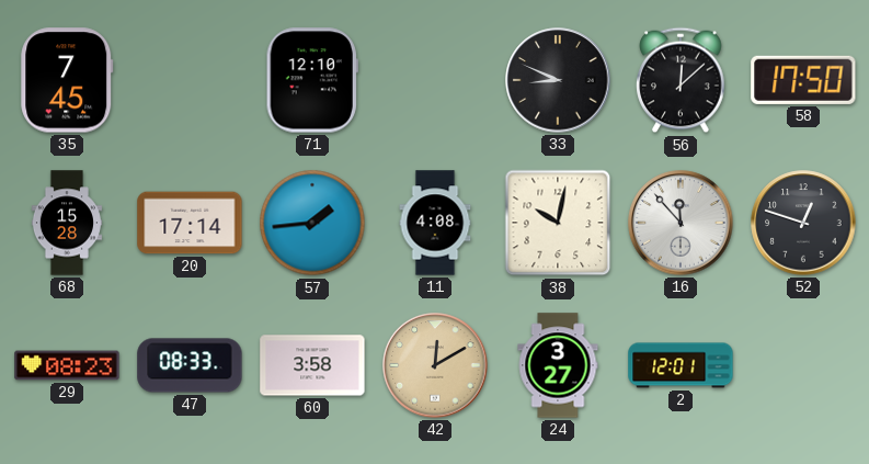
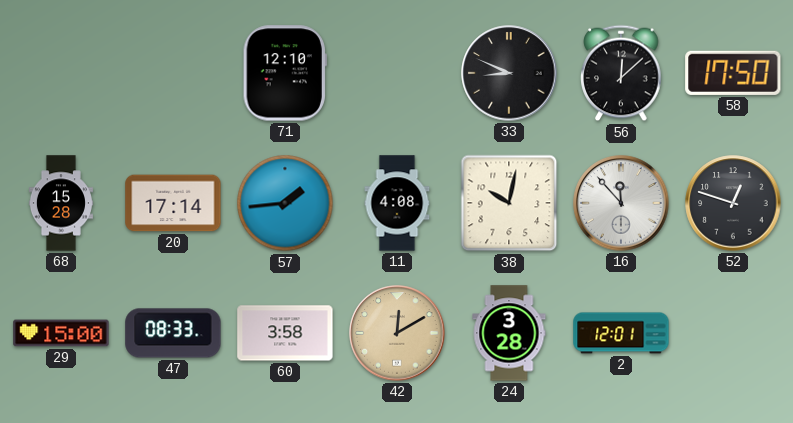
35: 7:45 -> none (67, 80)
29: 08:23 -> 15:00 (61, 333)
24: 3:27 -> 3:28 (509, 333)
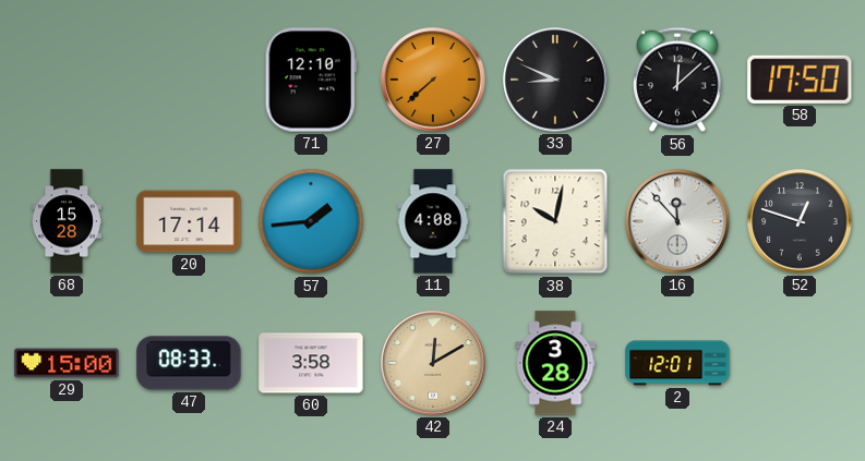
27: none -> 7:38 (433, 80)
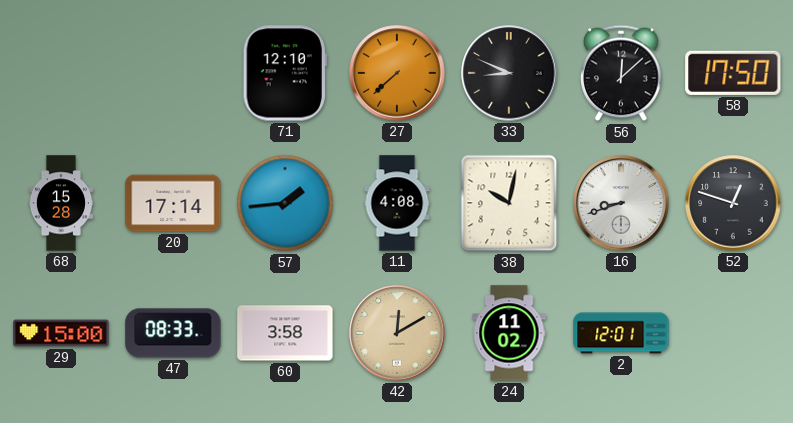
16: 11:53 -> 8:42 (621, 203)
24: 3:28 -> 11:02 (509, 333)
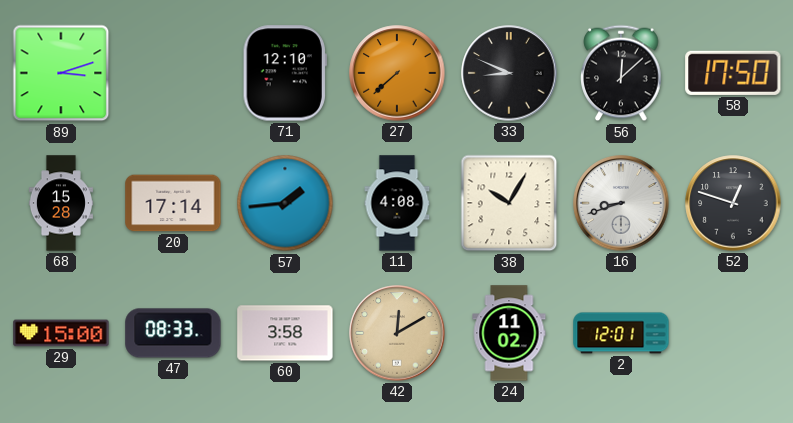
89: none -> 3:12 (61, 73)
38: 10:02 -> 10:05 (509, 203)
